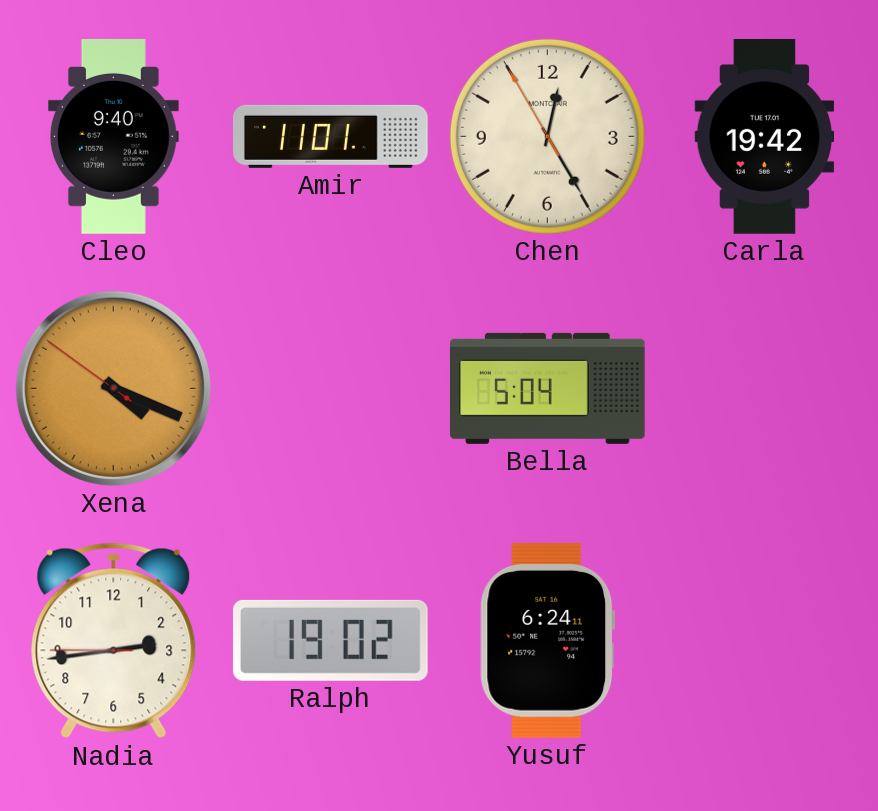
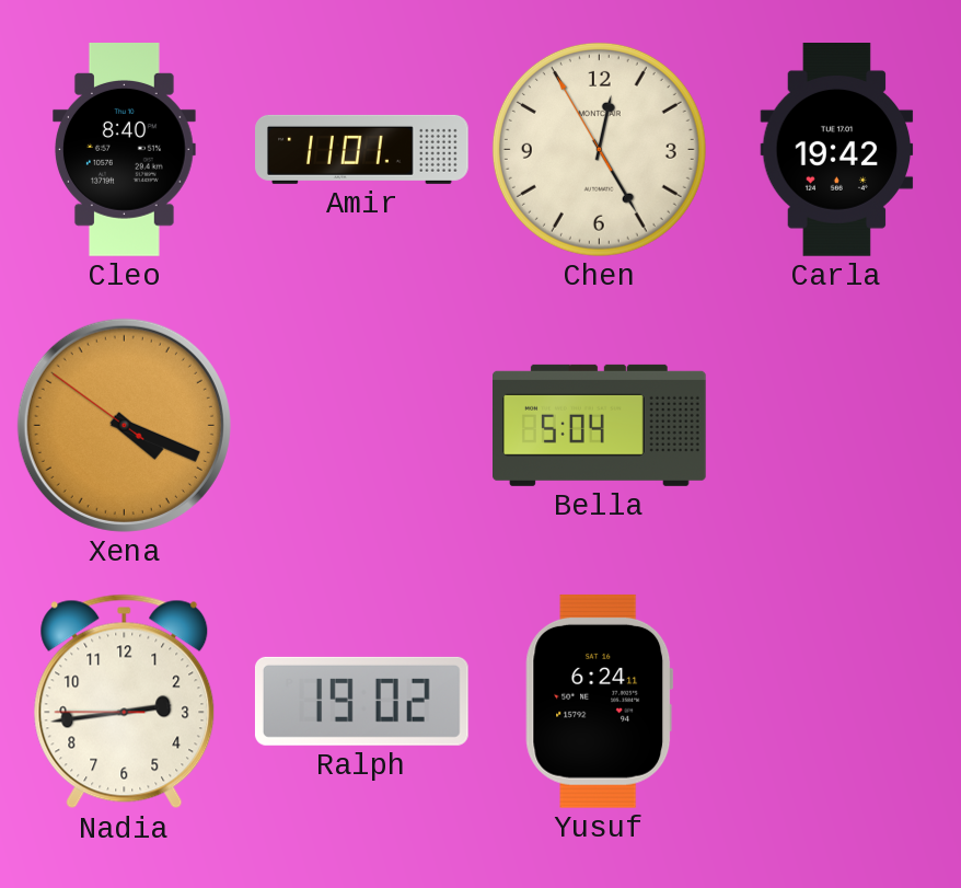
Cleo: 9:40 -> 8:40 (125, 150)
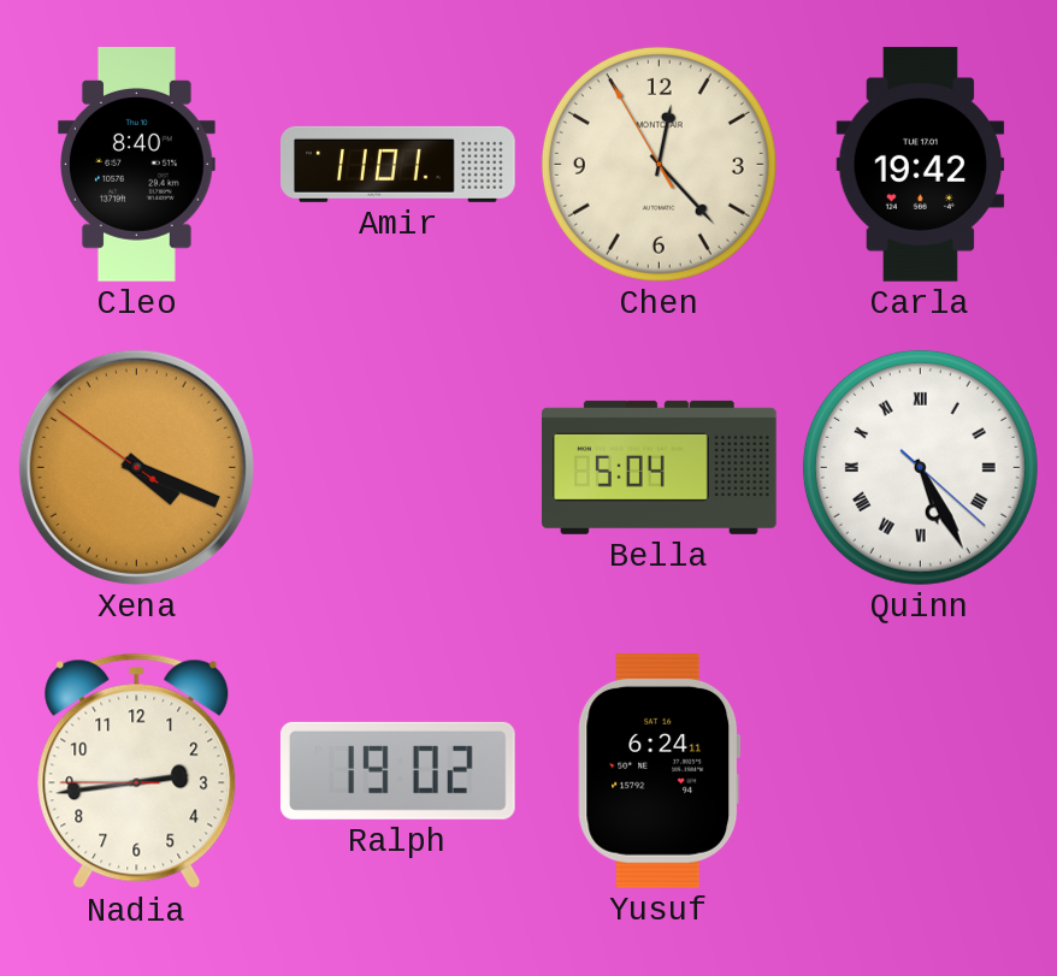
Chen: 12:24 -> 12:22 (659, 164)
Quinn: none -> 5:25 (920, 467)
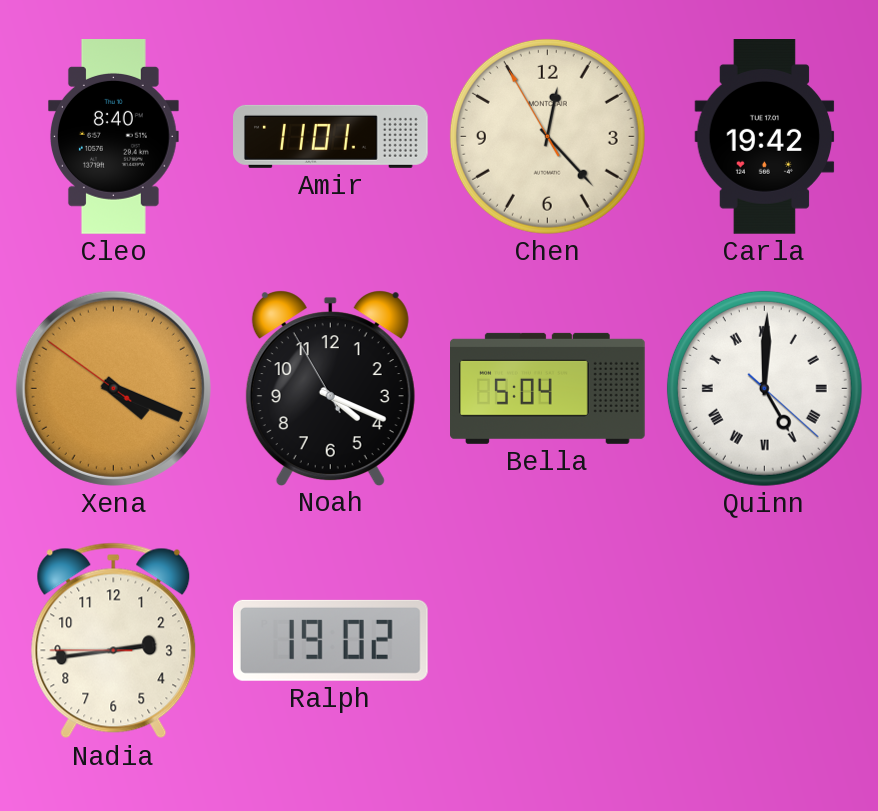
Noah: none -> 4:18 (330, 388)
Quinn: 5:25 -> 5:00 (764, 388)
Yusuf: 6:24 -> none (660, 770)
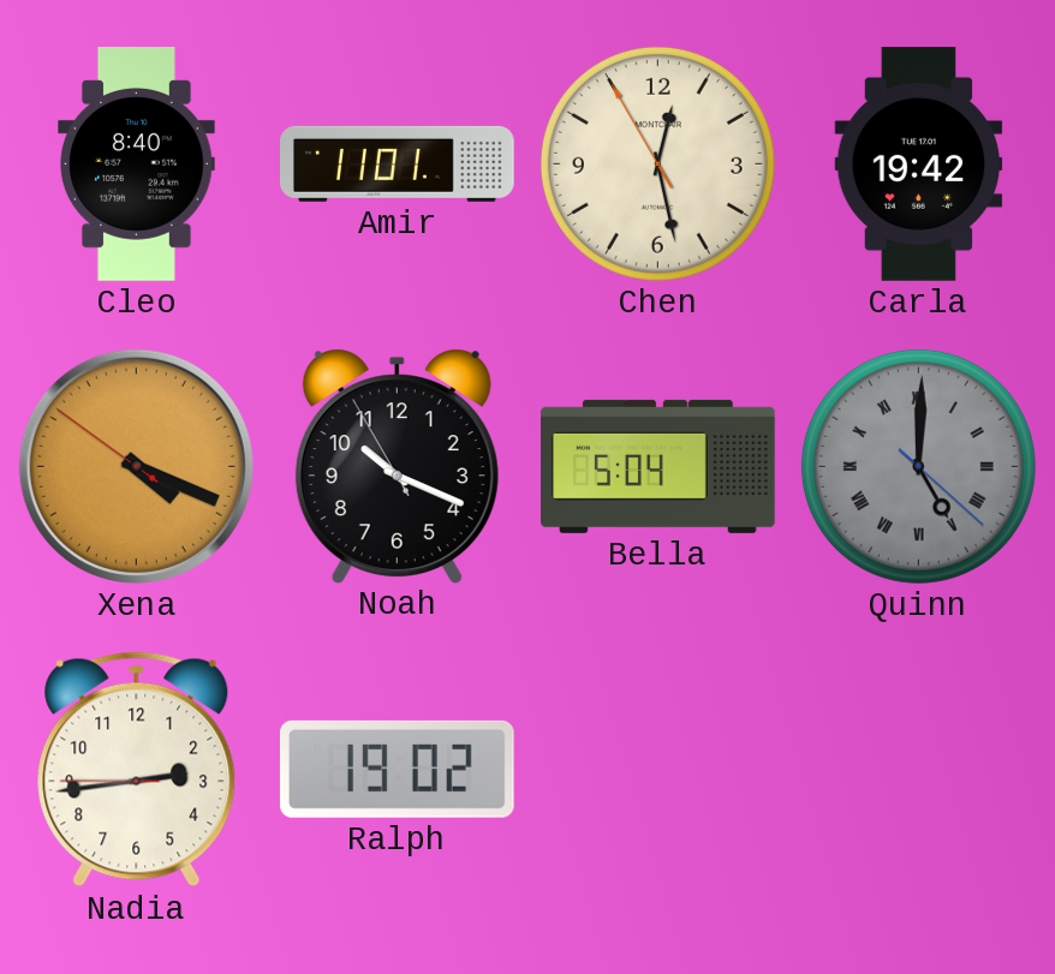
Chen: 12:22 -> 12:27 (657, 163)
Noah: 4:18 -> 10:18 (397, 466)
Quinn dial: white -> grey (918, 466)
